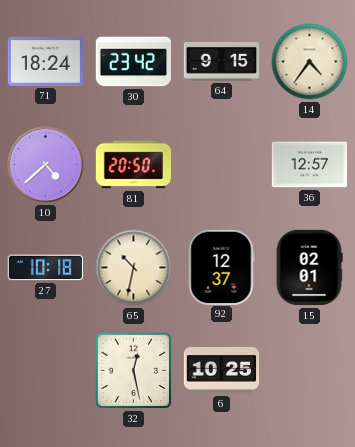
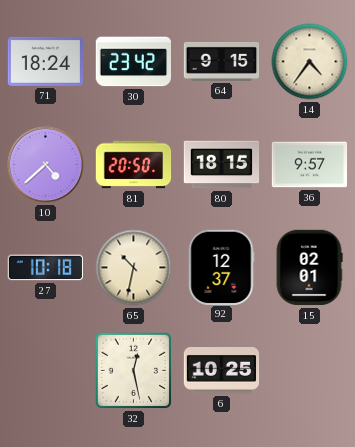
80: none -> 18:15 (222, 165)
36: 12:57 -> 9:57 (310, 165)
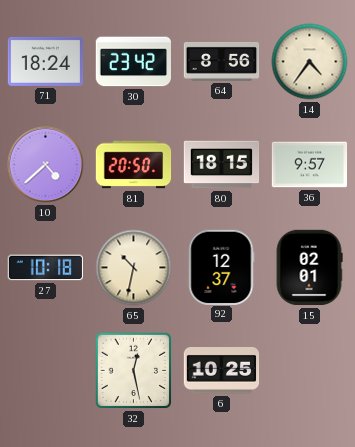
64: 9:15 -> 8:56 (222, 61)
